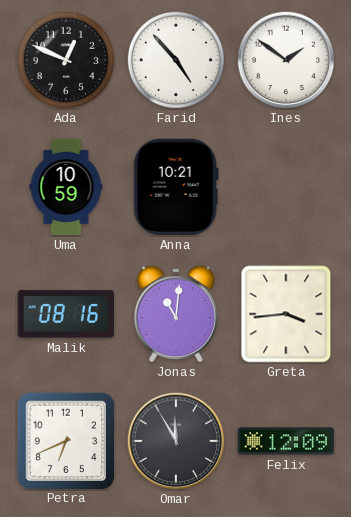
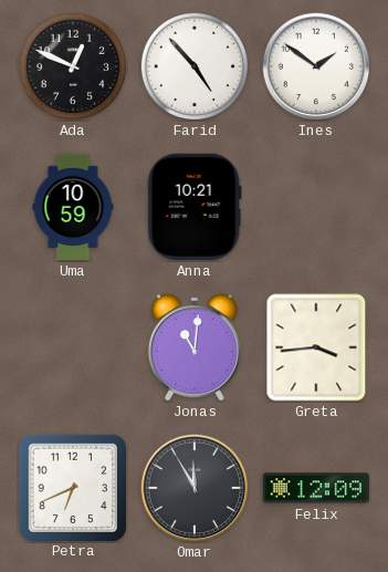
Malik: 08:16 -> none (66, 314)
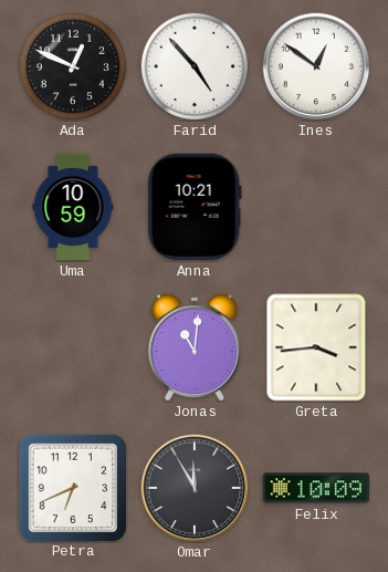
Ines: 1:51 -> 12:51 (316, 66)
Felix: 12:09 -> 10:09 (316, 488)
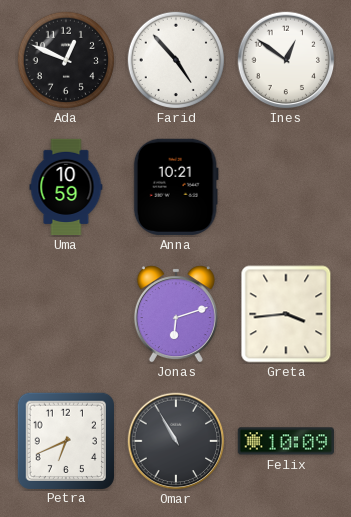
Jonas: 11:01 -> 6:12 (176, 314)
Omar: 11:55 -> 10:55 (176, 441)
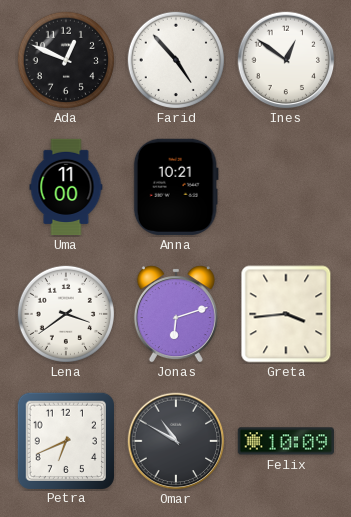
Uma: 10:59 -> 11:00 (66, 187)
Lena: none -> 3:39 (65, 313)
Omar: 10:55 -> 10:50 (176, 441)
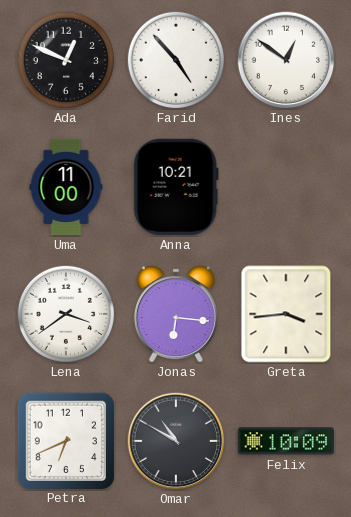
Jonas: 6:12 -> 6:16 (176, 314)
